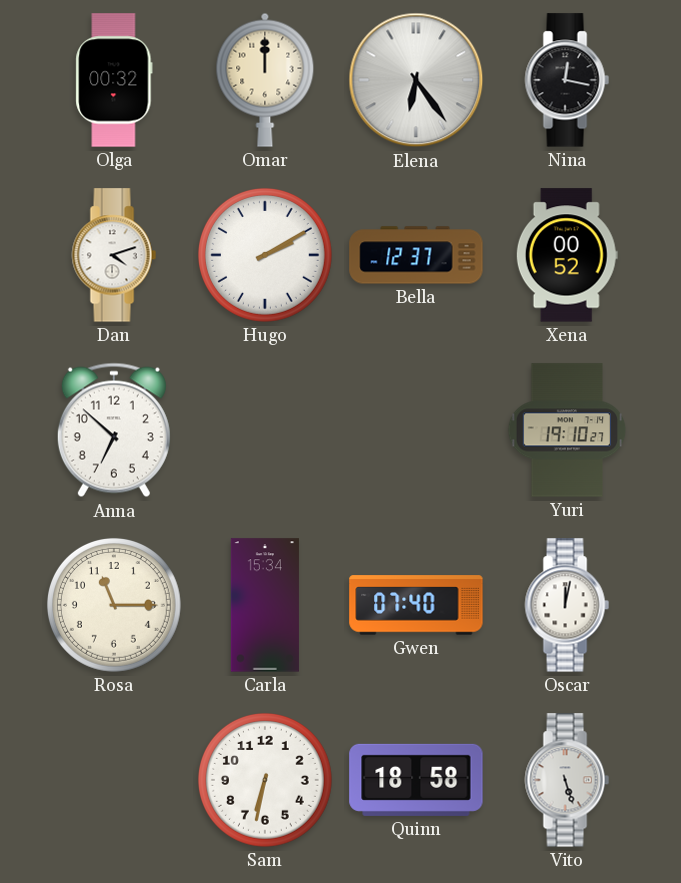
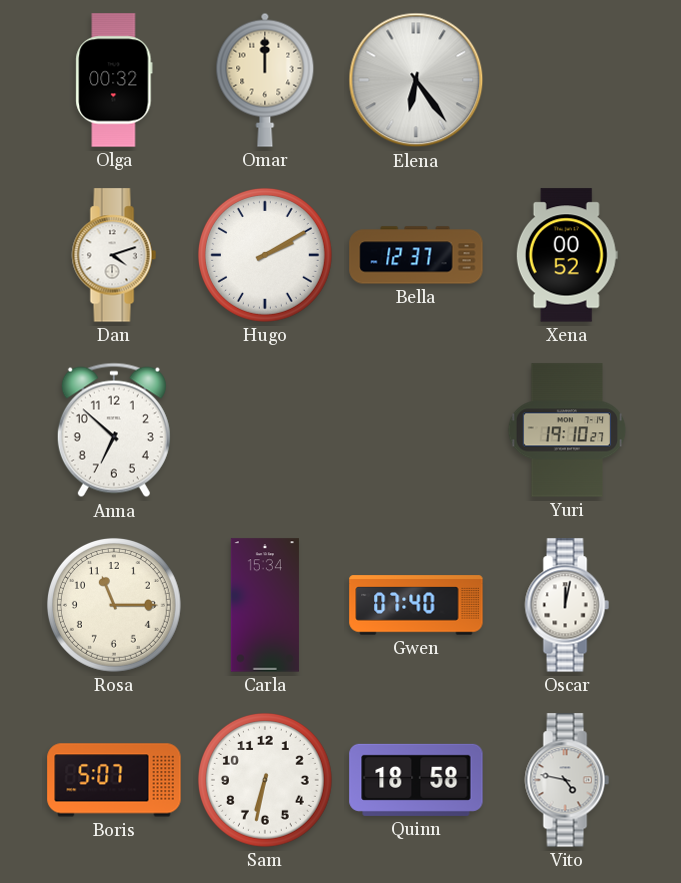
Nina: 12:17 -> none (567, 80)
Boris: none -> 5:07 (114, 780)
Vito: 5:27 -> 4:47 (567, 780)
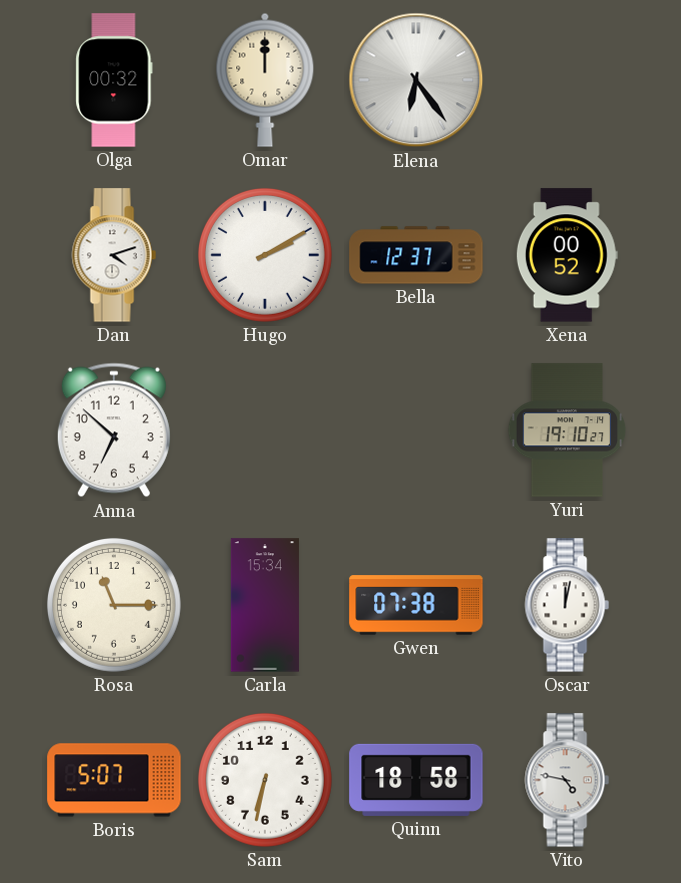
Gwen: 07:40 -> 07:38 (416, 605)
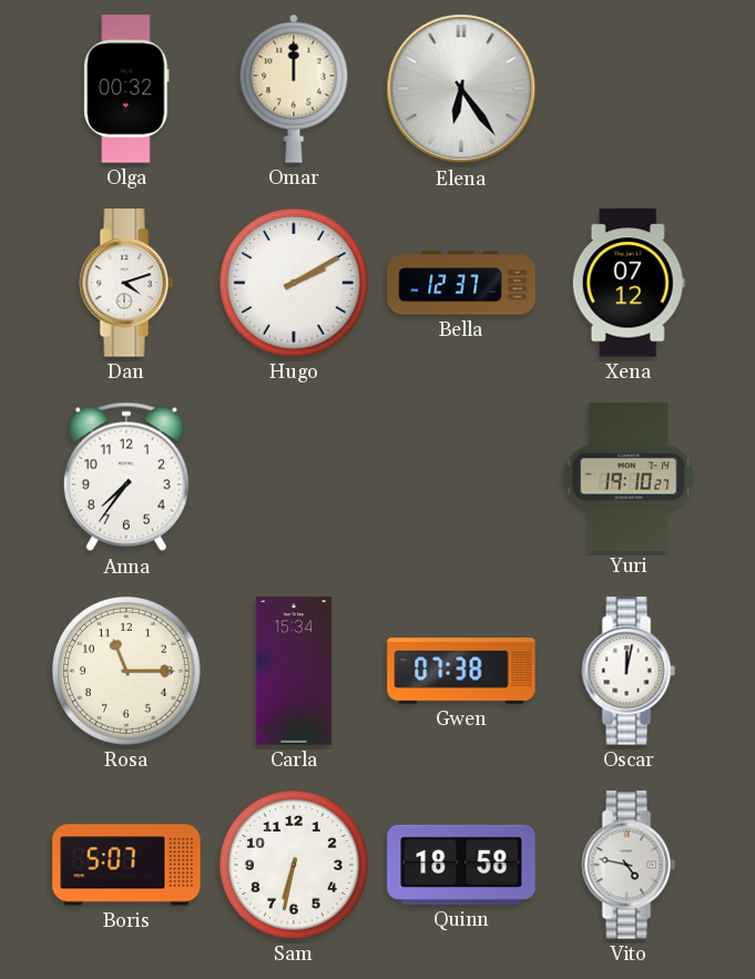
Xena: 00:52 -> 07:12 (629, 283)
Anna: 6:52 -> 7:36 (126, 477)
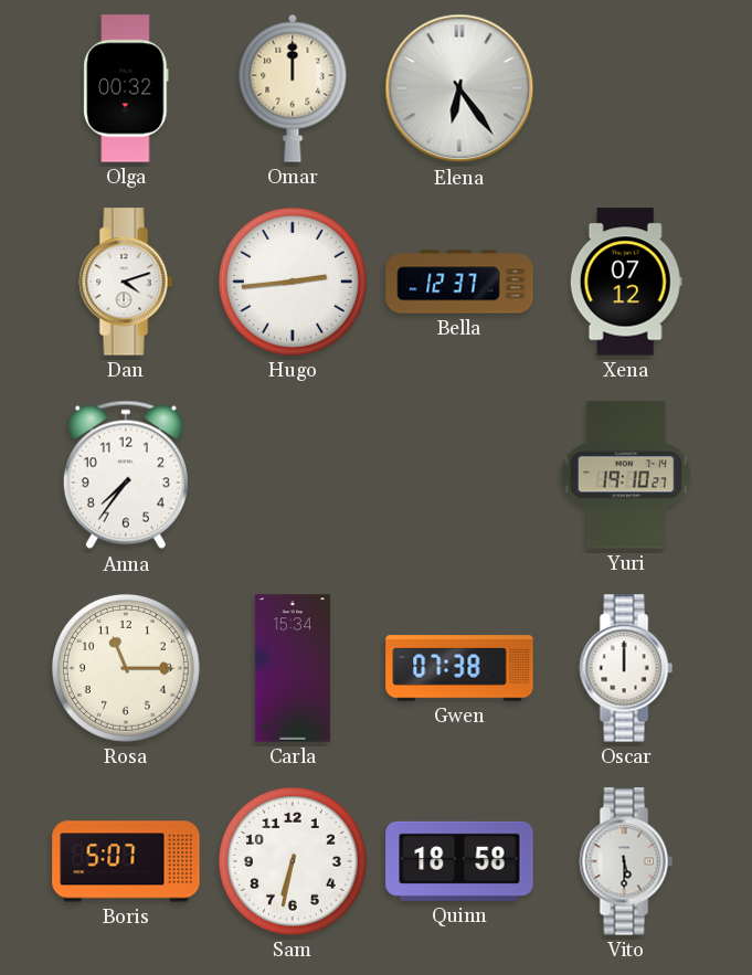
Hugo: 2:10 -> 2:44 (293, 282)
Oscar: 12:02 -> 12:00 (626, 668)
Vito: 4:47 -> 5:30 (626, 861)
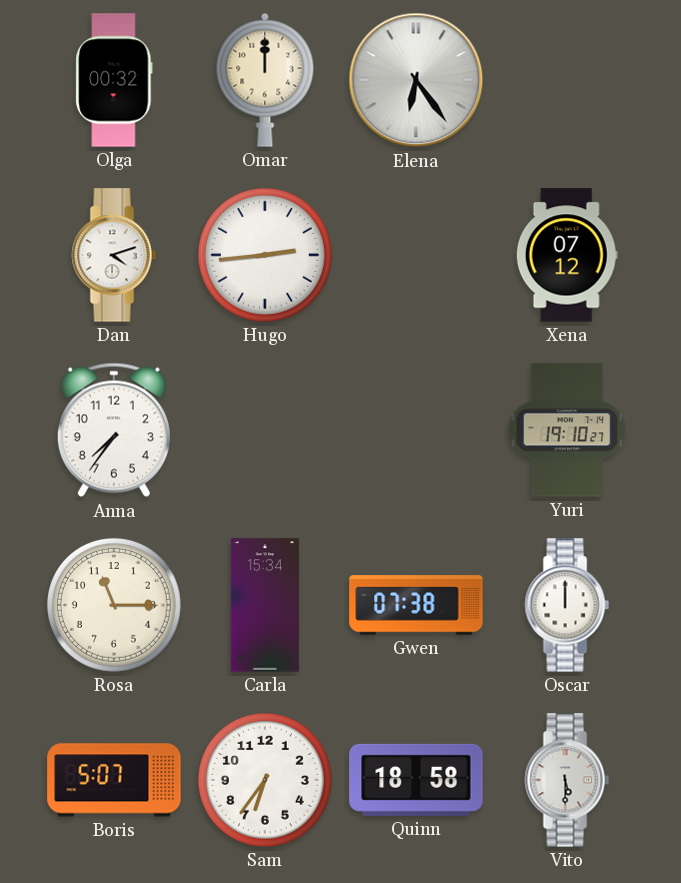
Bella: 12:37 -> none (459, 282)
Sam: 6:32 -> 6:36 (265, 780)
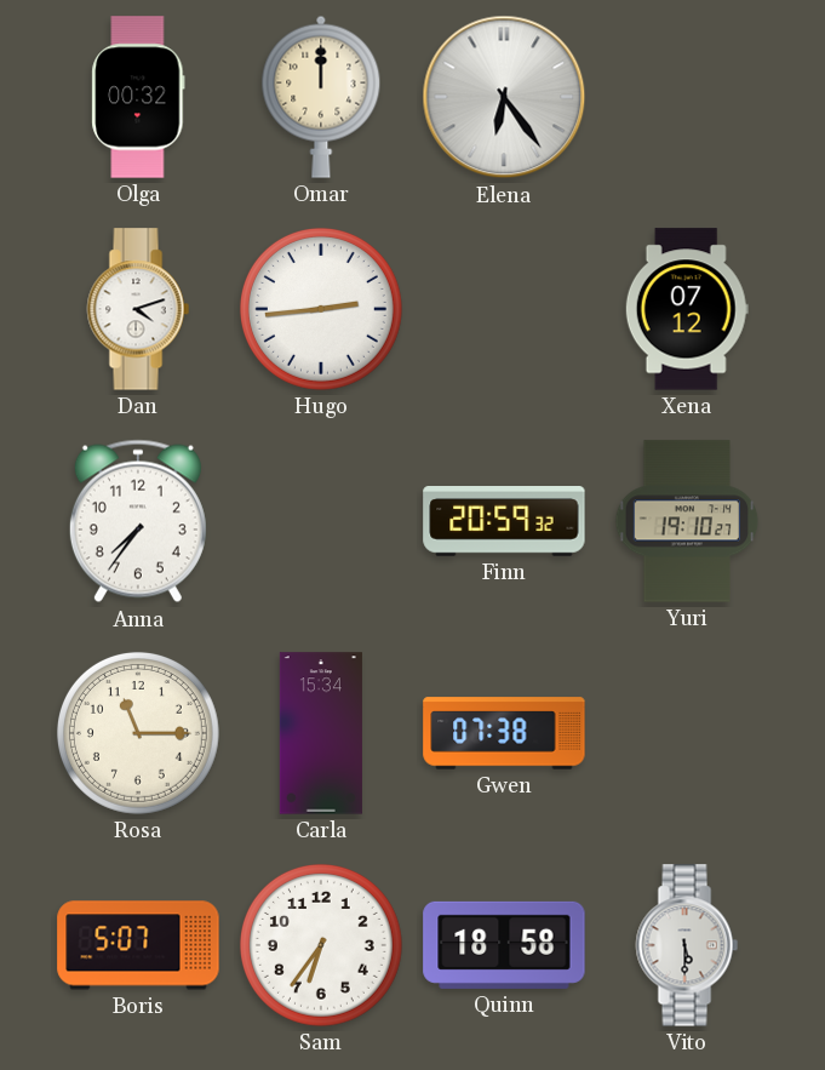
Finn: none -> 20:59 (504, 522)
Oscar: 12:00 -> none (567, 605)
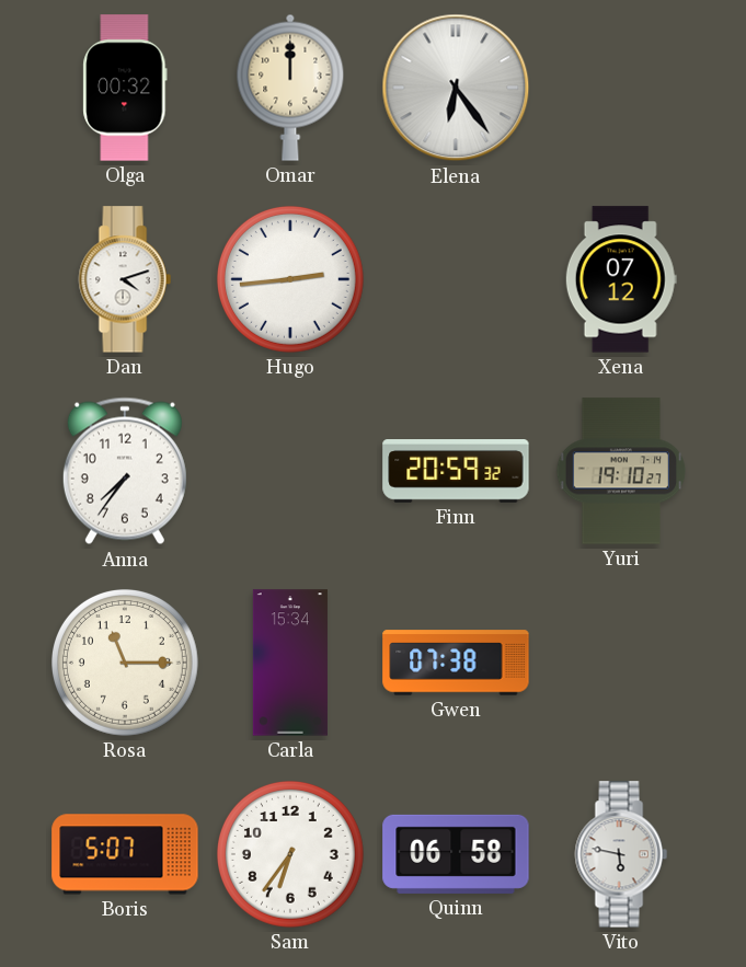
Quinn: 18:58 -> 06:58 (456, 854)
Vito: 5:30 -> 5:47 (621, 854)
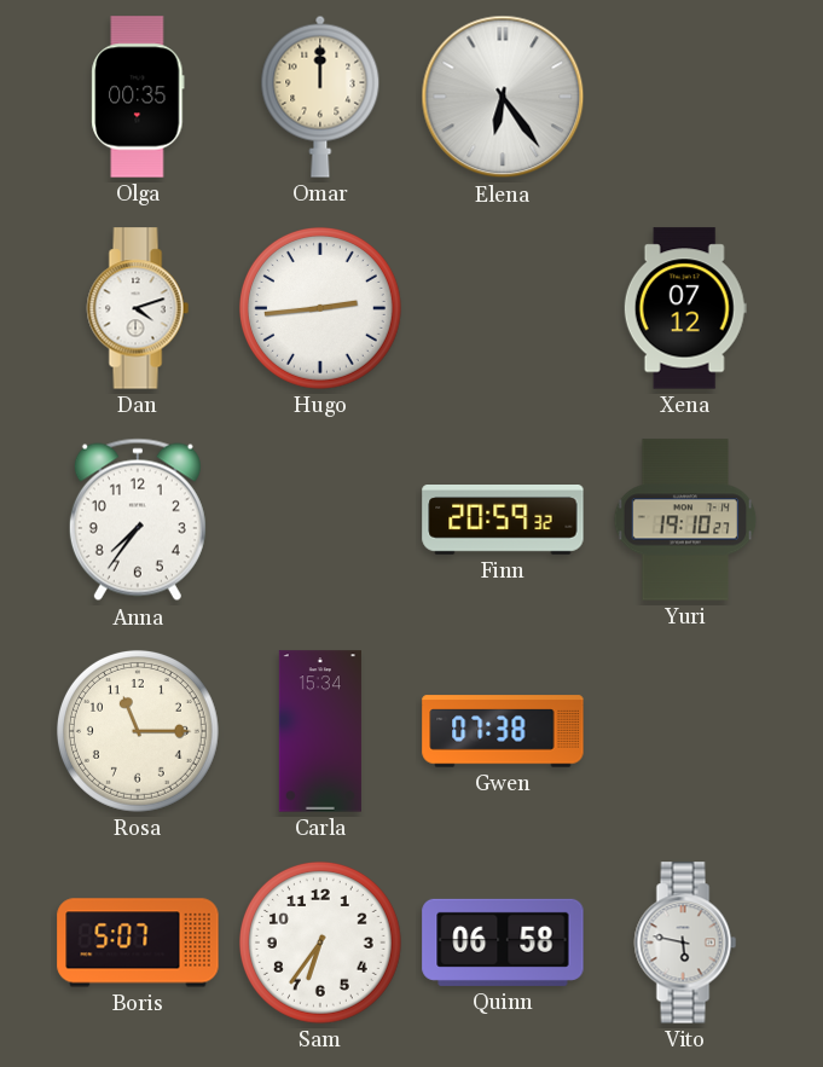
Olga: 00:32 -> 00:35 (138, 97)
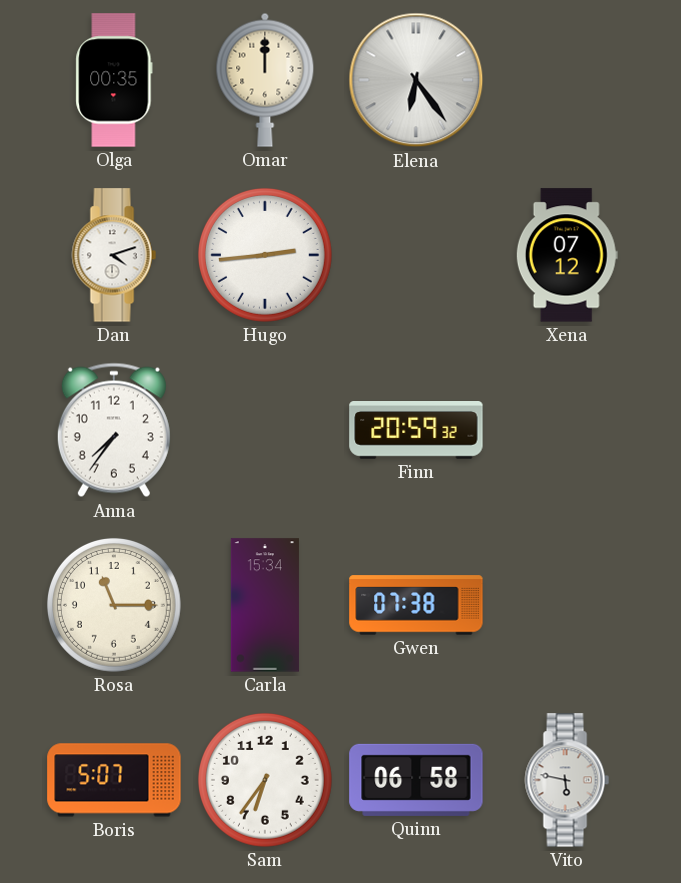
Yuri: 19:10 -> none (685, 520)
